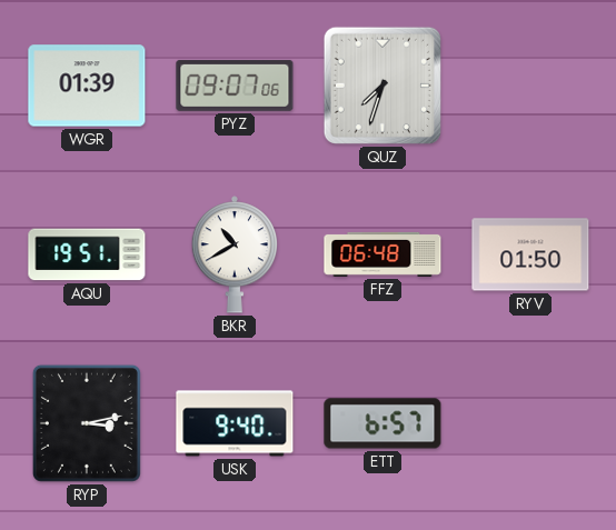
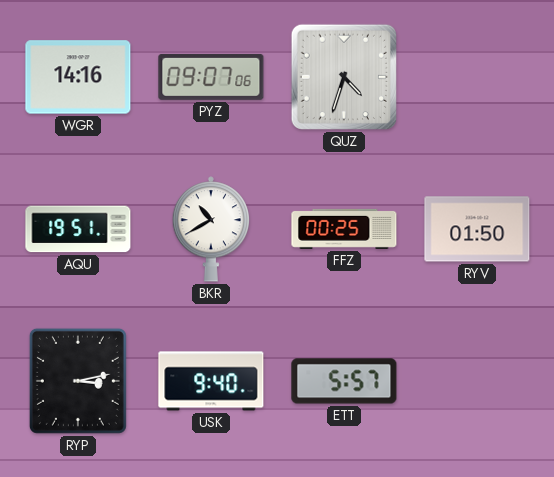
WGR: 01:39 -> 14:16 (78, 77)
QUZ: 7:33 -> 4:33 (344, 77)
FFZ: 06:48 -> 00:25 (344, 229)
ETT: 6:57 -> 5:57 (344, 381)
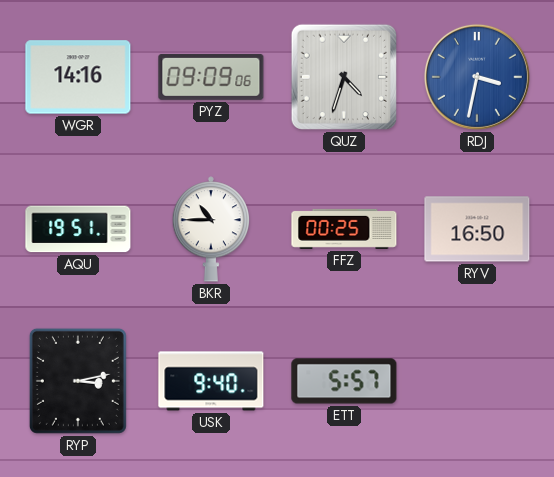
PYZ: 09:07 -> 09:09 (211, 77)
RDJ: none -> 3:32 (477, 77)
BKR: 10:40 -> 10:45 (210, 229)
RYV: 01:50 -> 16:50 (477, 229)
